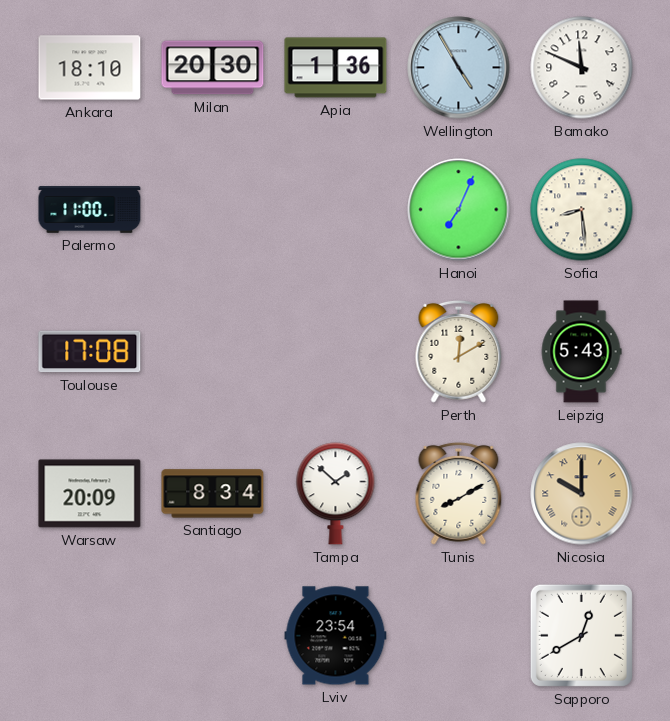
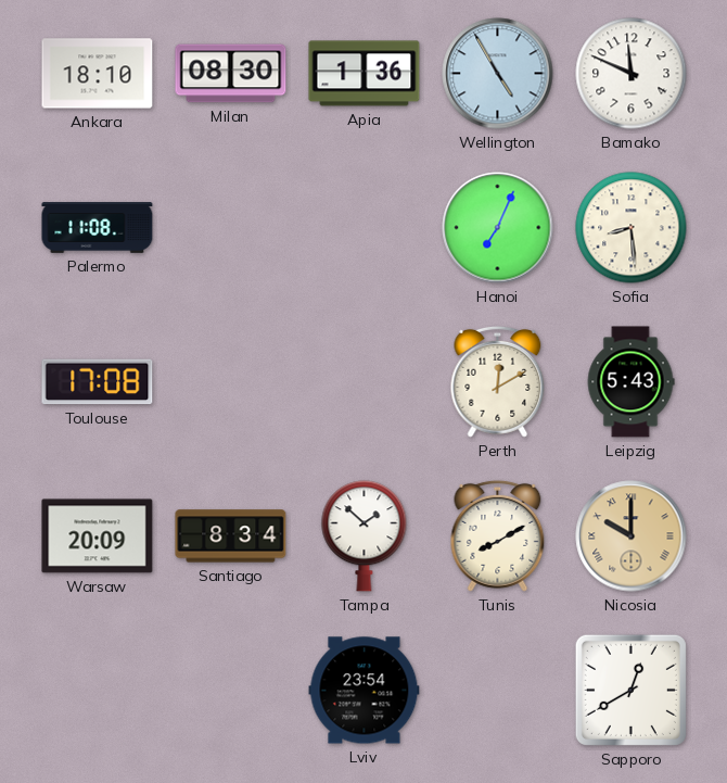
Milan: 20:30 -> 08:30 (231, 74)
Palermo: 11:00 -> 11:08 (98, 228)
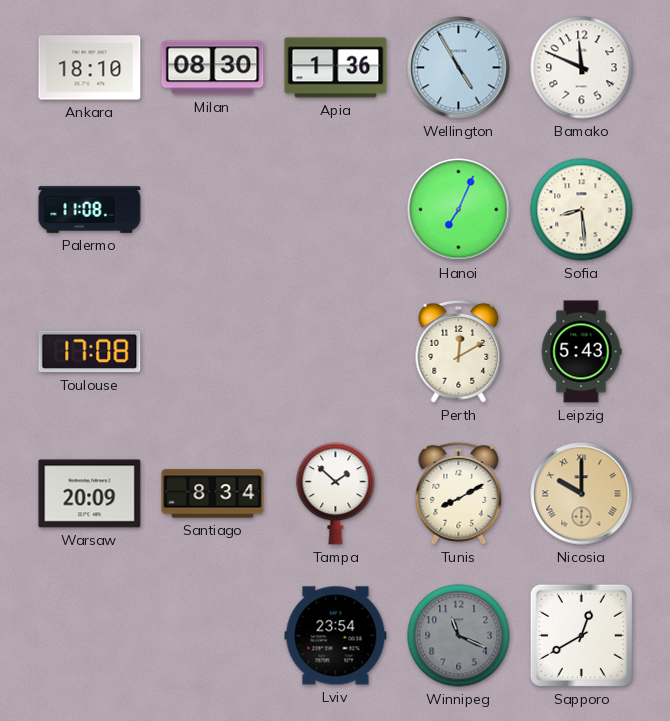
Winnipeg: none -> 11:19 (459, 636)
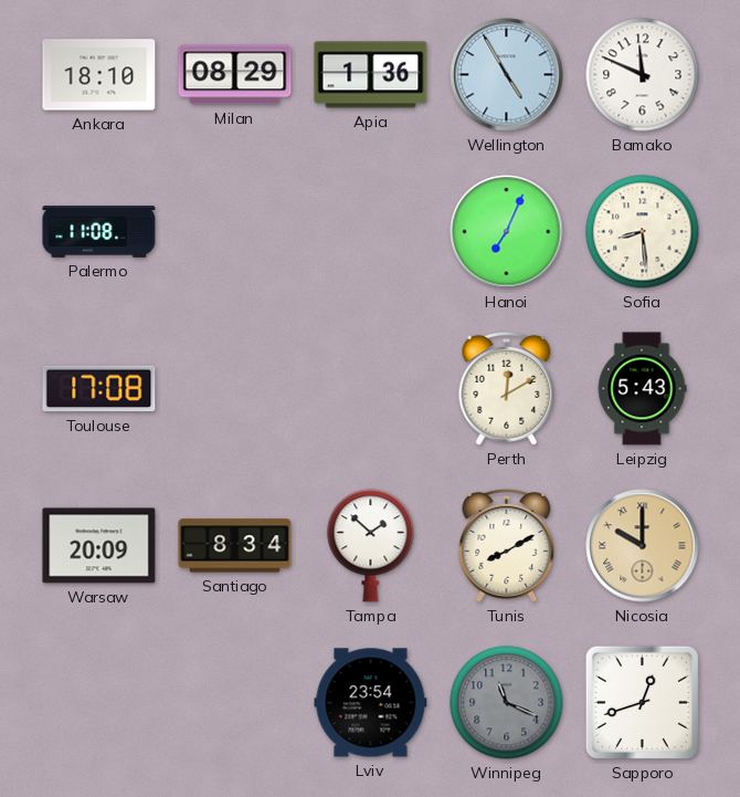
Milan: 08:30 -> 08:29 (235, 75)
Sapporo: 12:40 -> 12:42 (642, 702)
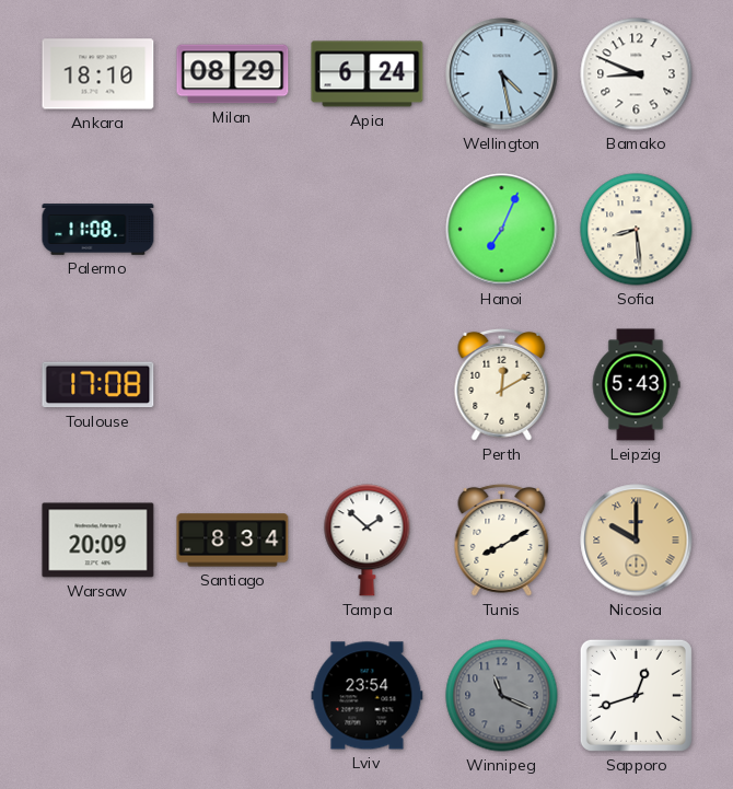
Apia: 1:36 -> 6:24 (368, 74)
Wellington: 4:55 -> 4:28 (502, 74)
Bamako: 11:49 -> 8:49 (637, 74)
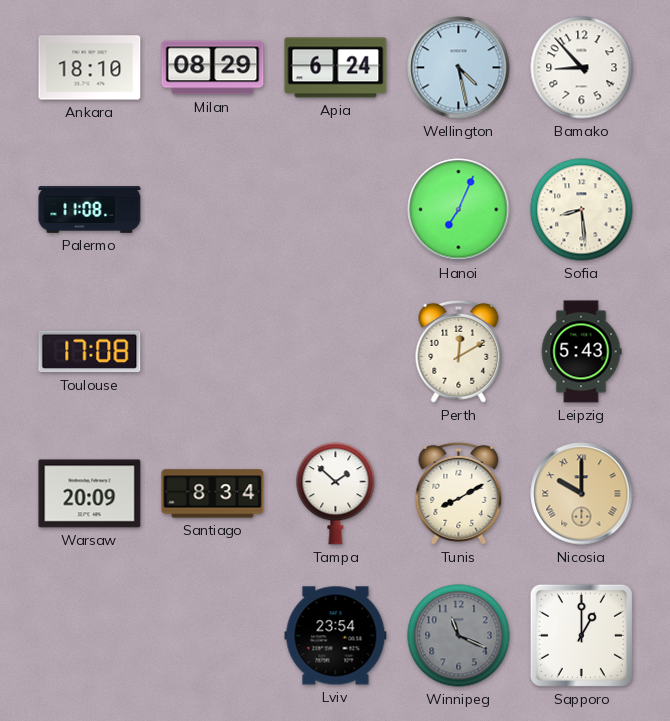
Bamako: 8:49 -> 8:53 (582, 68)
Sapporo: 12:42 -> 1:00 (581, 635)
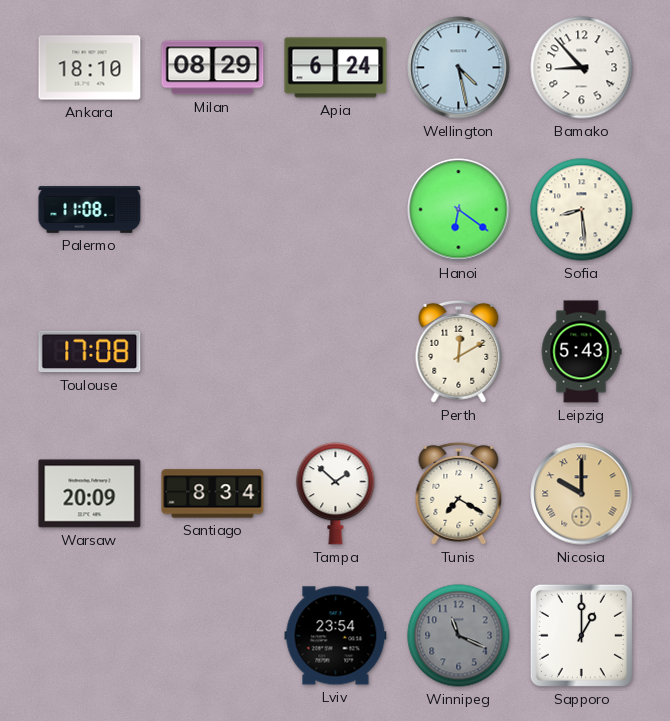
Hanoi: 7:04 -> 6:21 (459, 210)
Tunis: 8:10 -> 7:20 (459, 493)
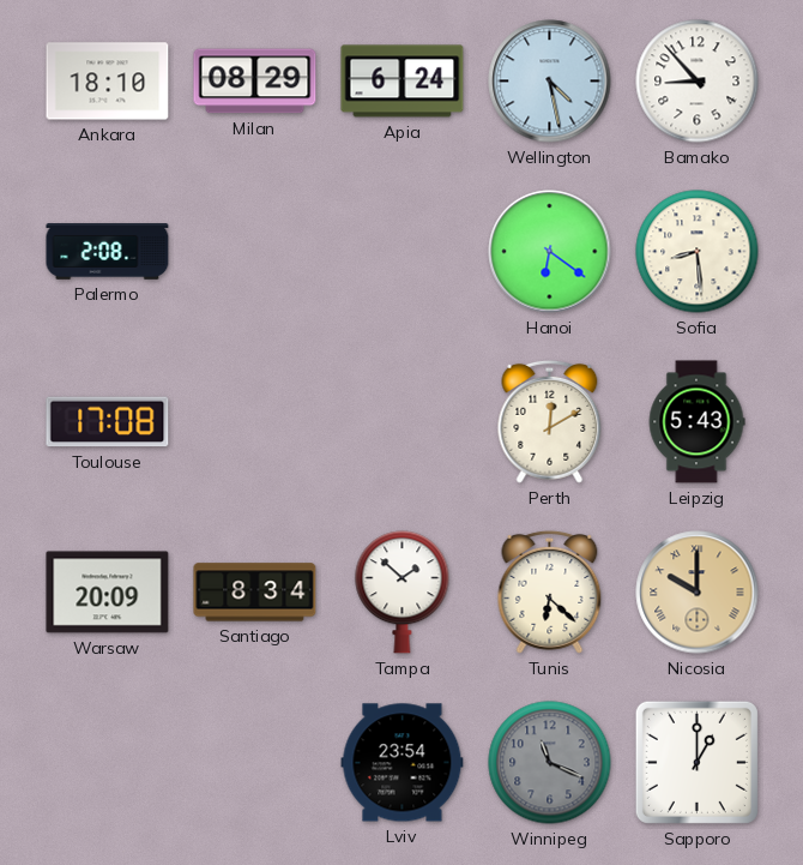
Palermo: 11:08 -> 2:08 (108, 252)
Tunis: 7:20 -> 6:22 (550, 591)
